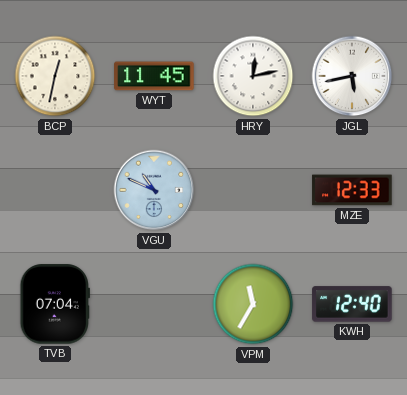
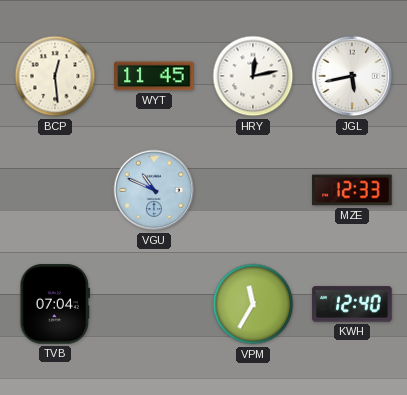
BCP: 12:32 -> 12:29 (55, 76)
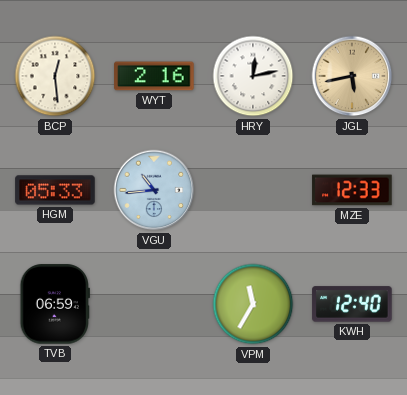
WYT: 11:45 -> 2:16 (154, 76)
JGL dial: white -> champagne (352, 76)
HGM: none -> 05:33 (55, 190)
VGU: 10:49 -> 10:44 (154, 190)
TVB: 07:04 -> 06:59 (54, 304)
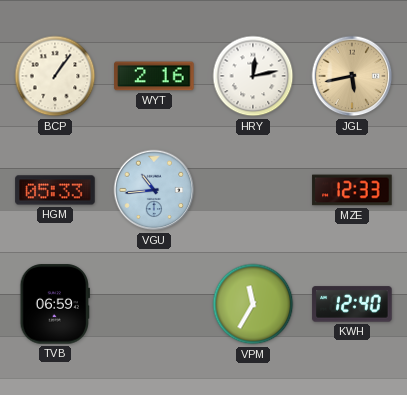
BCP: 12:29 -> 1:06 (55, 76)
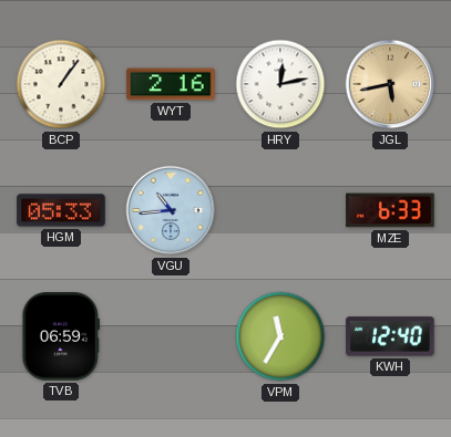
MZE: 12:33 -> 6:33 (390, 210)
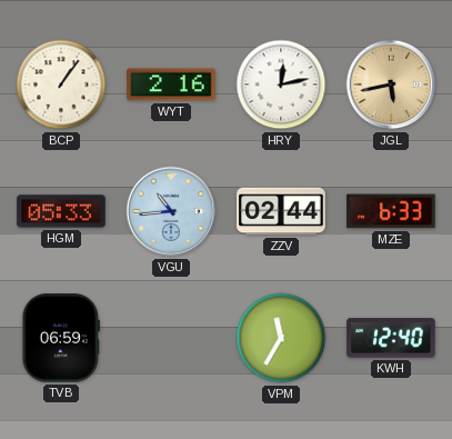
ZZV: none -> 02:44 (281, 211)
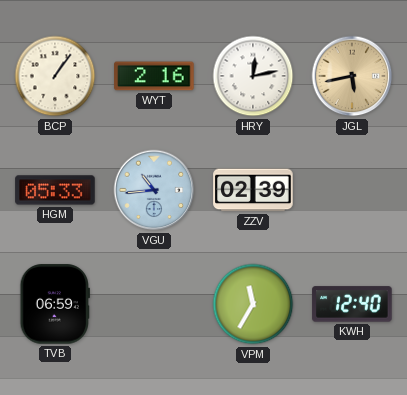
ZZV: 02:44 -> 02:39 (253, 190)
MZE: 6:33 -> none (391, 211)
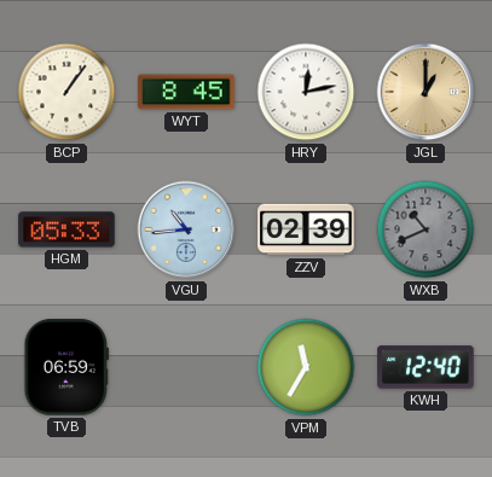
WYT: 2:16 -> 8:45 (186, 92)
JGL: 5:43 -> 1:00 (426, 92)
WXB: none -> 10:41 (426, 229)
